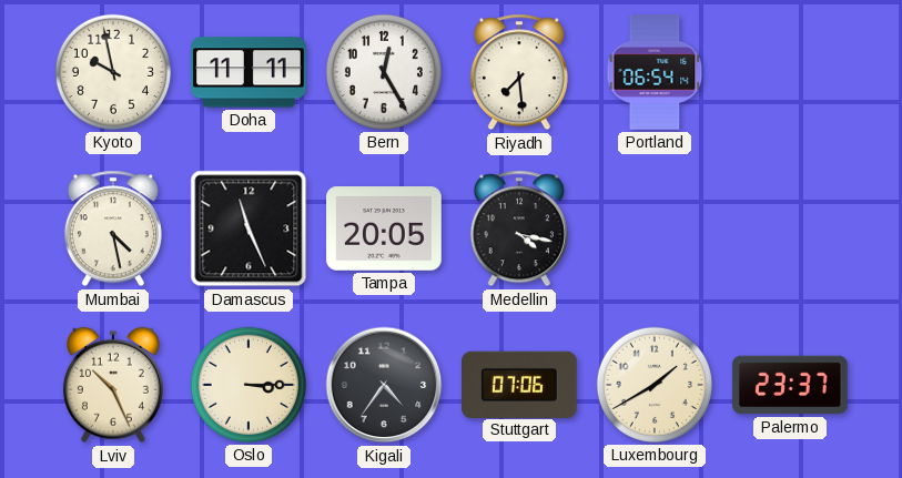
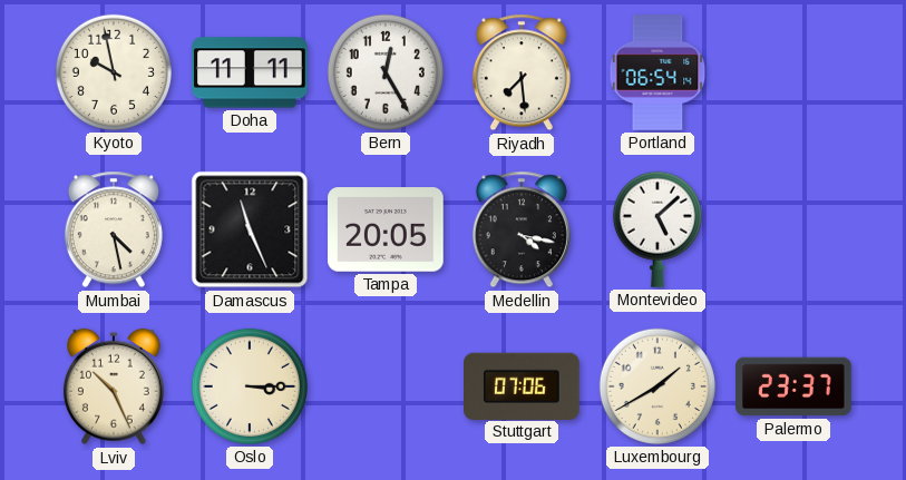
Montevideo: none -> 5:08 (657, 229)
Kigali: 4:36 -> none (384, 385)
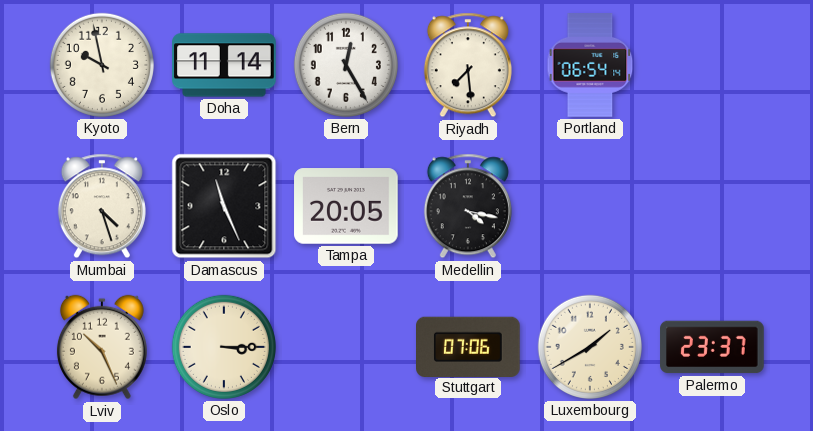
Doha: 11:11 -> 11:14 (224, 65)
Mumbai: 4:28 -> 4:27 (102, 206)
Montevideo: 5:08 -> none (657, 229)
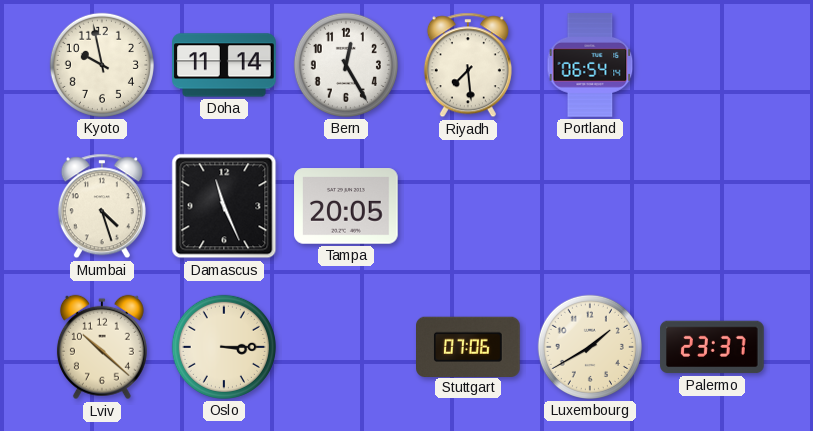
Medellin: 4:17 -> none (468, 206)
Lviv: 10:26 -> 10:22 (102, 347)
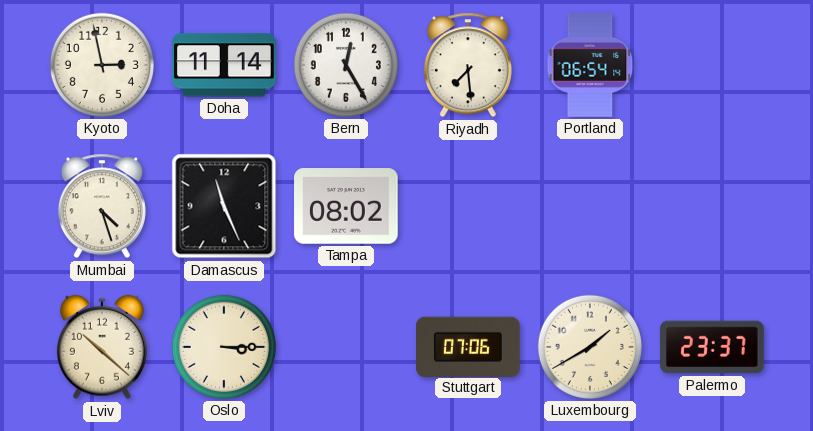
Kyoto: 9:58 -> 2:58 (102, 65)
Tampa: 20:05 -> 08:02 (346, 206)
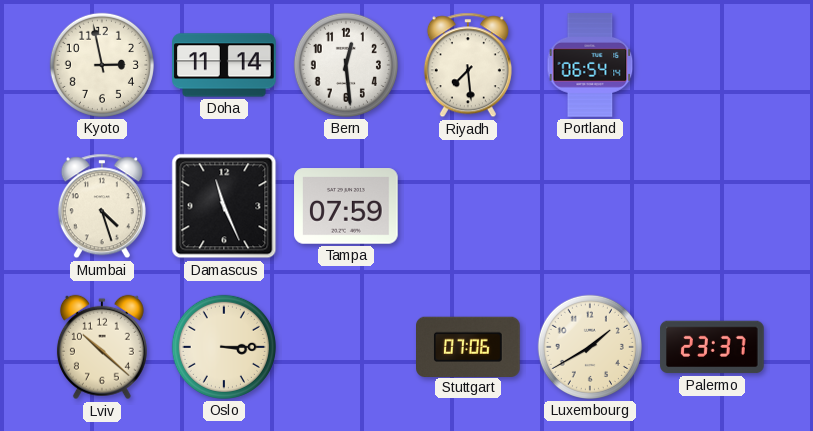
Bern: 12:25 -> 12:29 (346, 65)
Tampa: 08:02 -> 07:59 (346, 206)
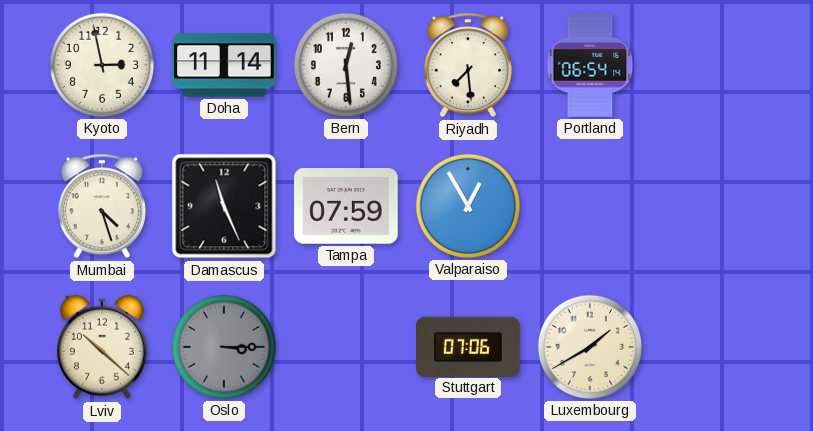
Valparaiso: none -> 12:55 (468, 206)
Oslo dial: cream -> grey (224, 347)
Palermo: 23:37 -> none (712, 347)
